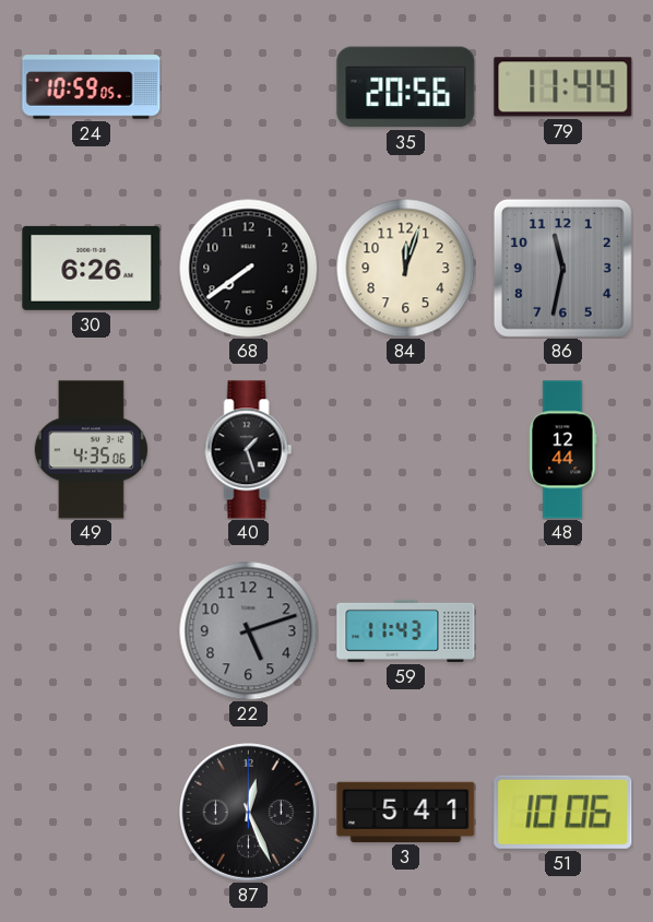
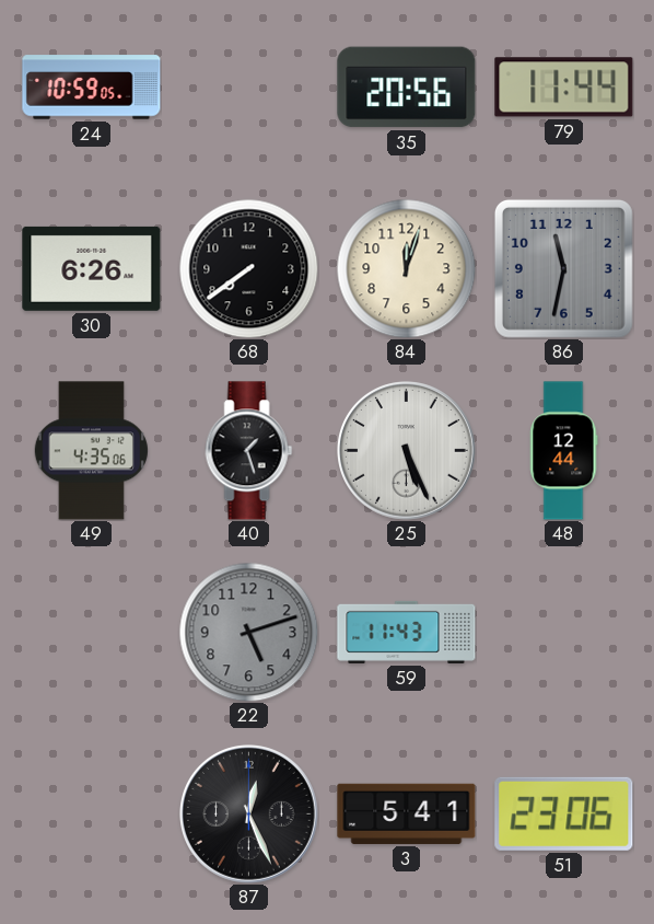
25: none -> 5:26 (407, 451)
51: 10:06 -> 23:06 (564, 813)
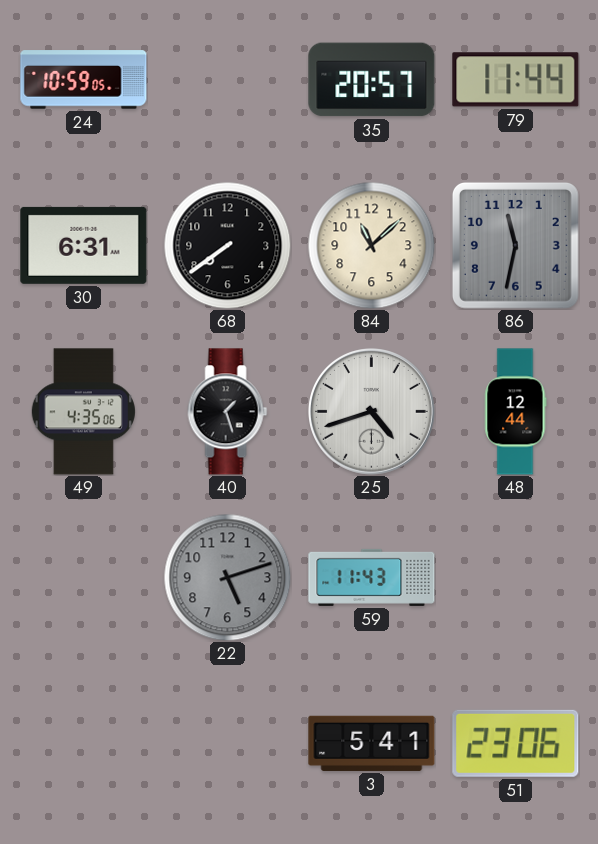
35: 20:56 -> 20:57 (372, 80)
30: 6:26 -> 6:31 (84, 245)
84: 12:03 -> 11:08 (371, 245)
25: 5:26 -> 4:42 (372, 412)
87: 12:26 -> none (249, 815)
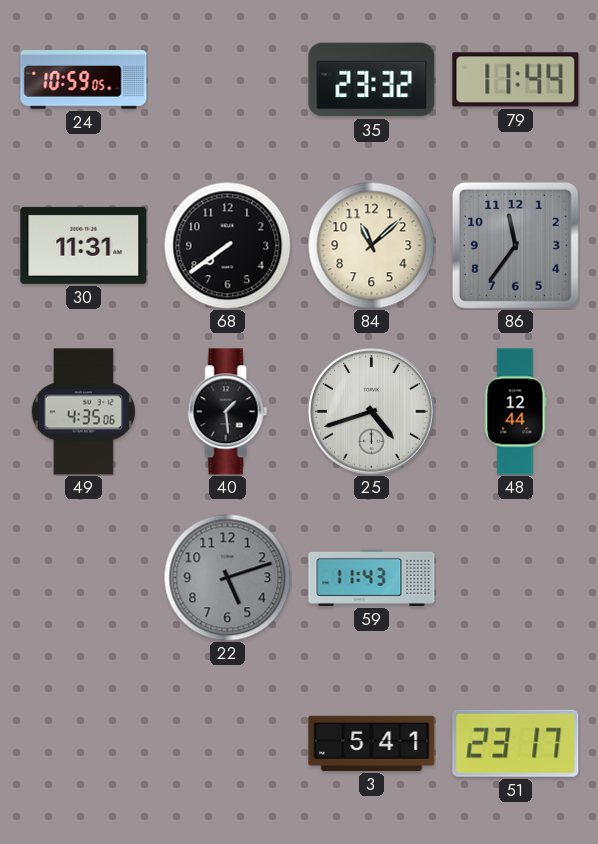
35: 20:57 -> 23:32 (372, 80)
30: 6:31 -> 11:31 (84, 245)
86: 11:32 -> 11:36 (515, 245)
40: 1:27 -> 1:29 (228, 412)
51: 23:06 -> 23:17 (516, 743)
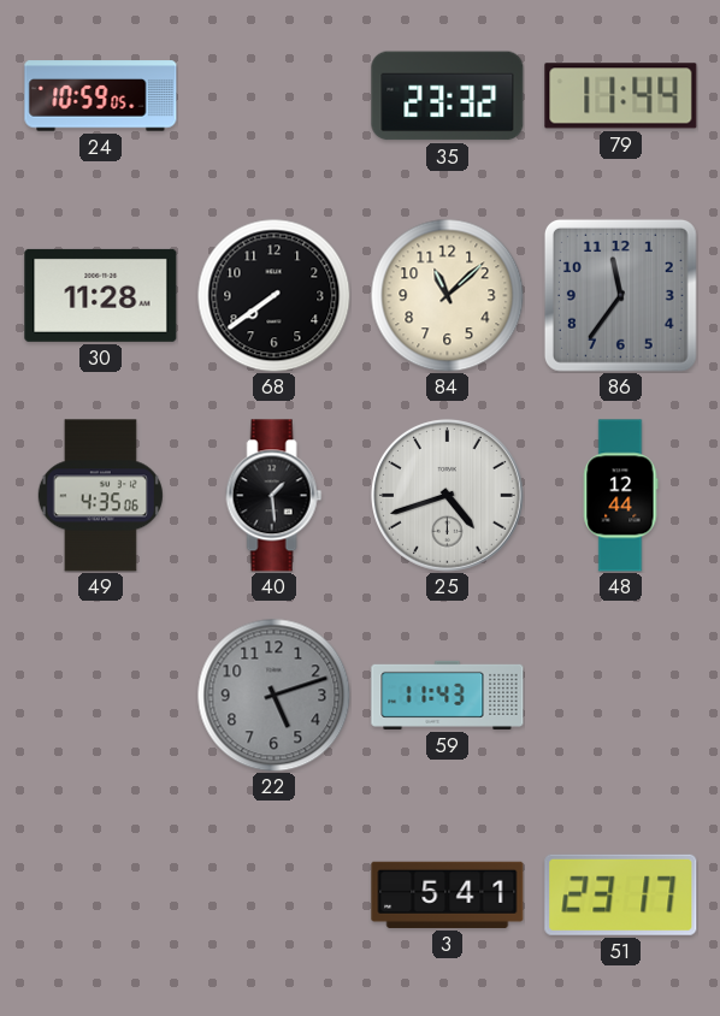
30: 11:31 -> 11:28 (101, 295)
